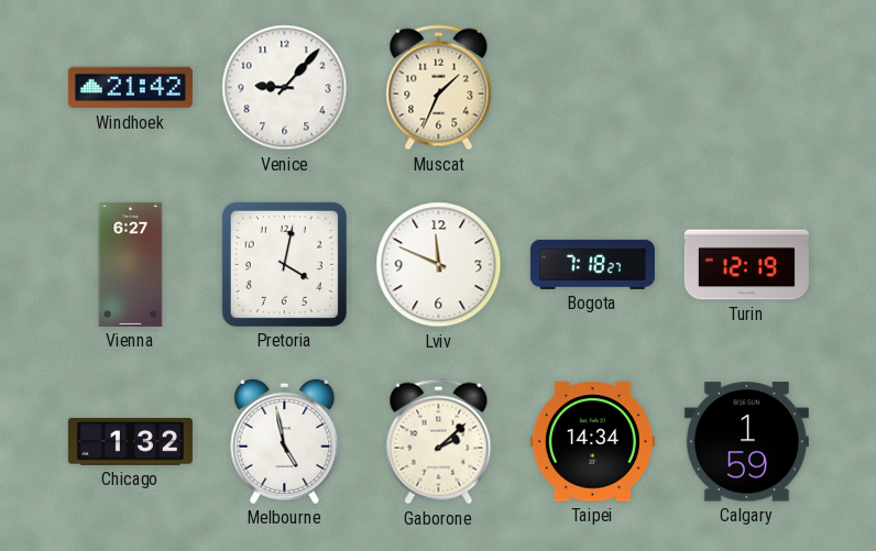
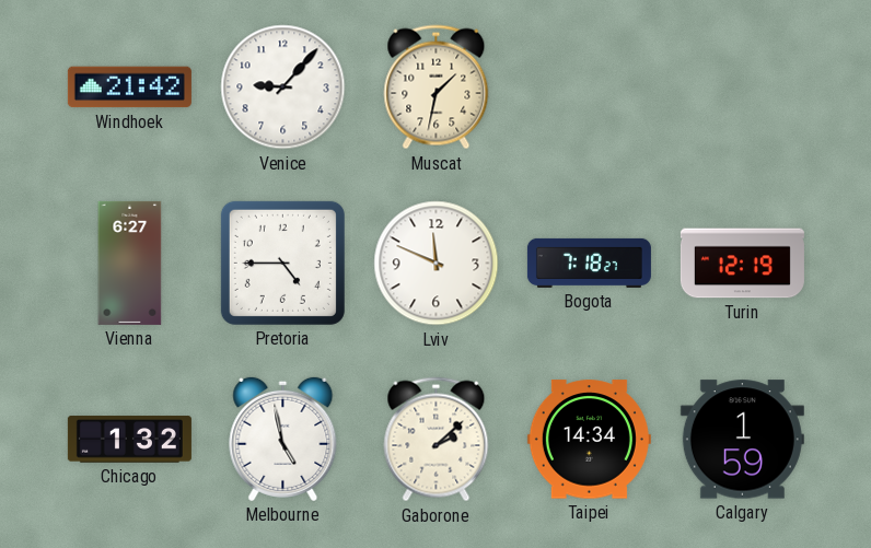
Muscat: 1:34 -> 1:32 (437, 88)
Pretoria: 4:02 -> 4:45 (282, 263)
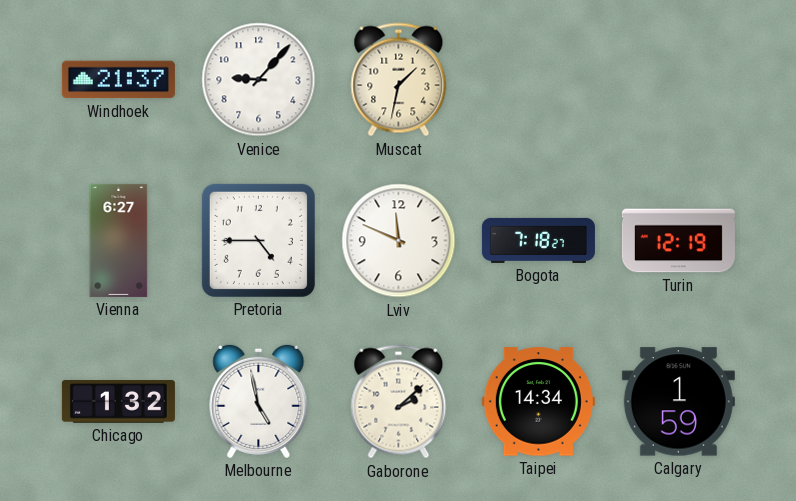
Windhoek: 21:42 -> 21:37 (118, 80)
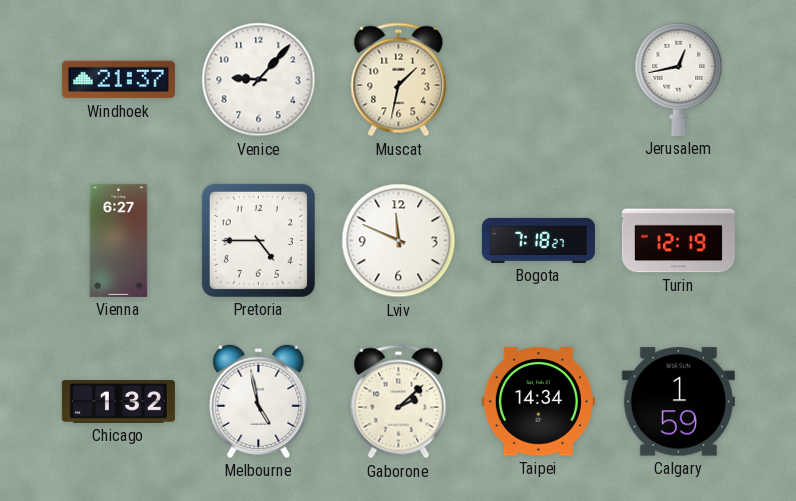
Jerusalem: none -> 12:43 (679, 79)
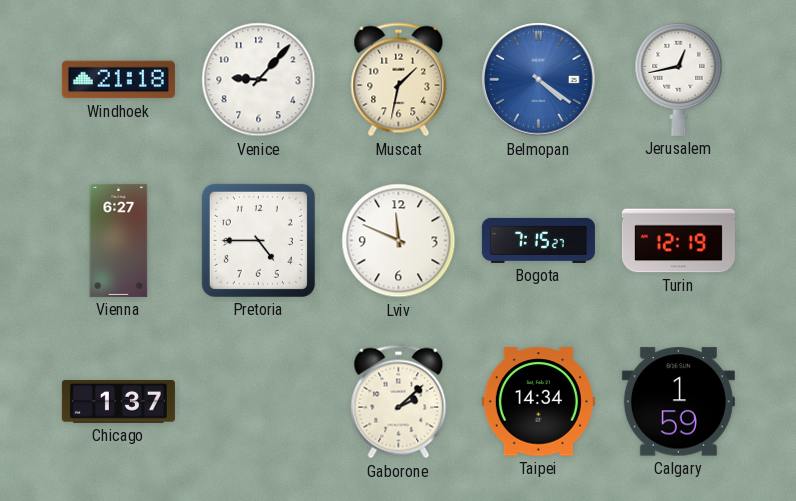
Windhoek: 21:37 -> 21:18 (118, 80)
Belmopan: none -> 4:21 (539, 80)
Bogota: 7:18 -> 7:15 (538, 240)
Chicago: 1:32 -> 1:37 (118, 402)
Melbourne: 4:58 -> none (259, 401)
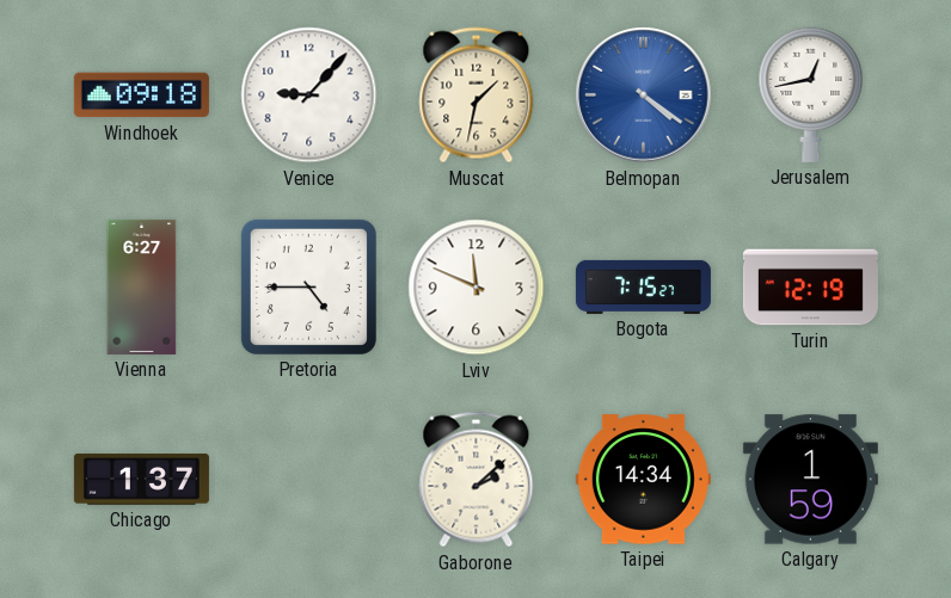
Windhoek: 21:18 -> 09:18 (141, 95)
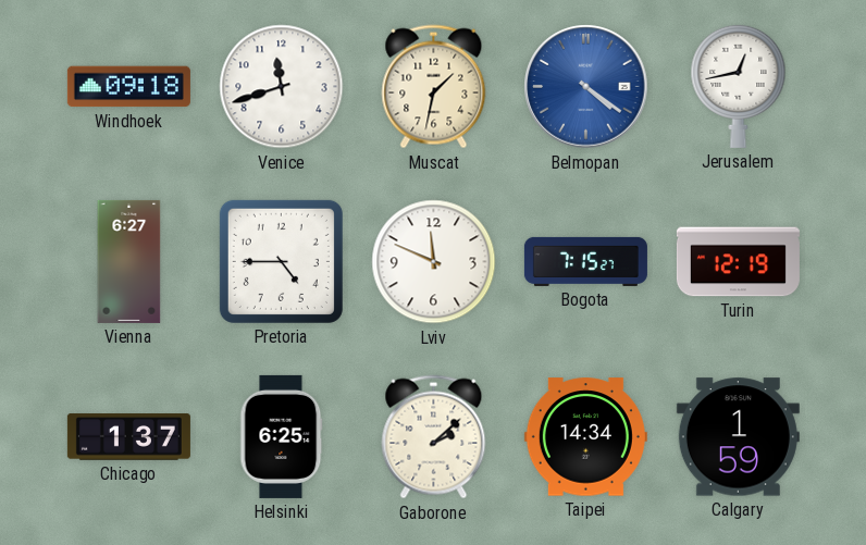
Venice: 9:07 -> 11:42 (282, 87)
Helsinki: none -> 6:25 (282, 436)
